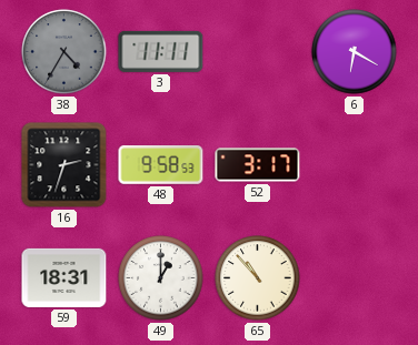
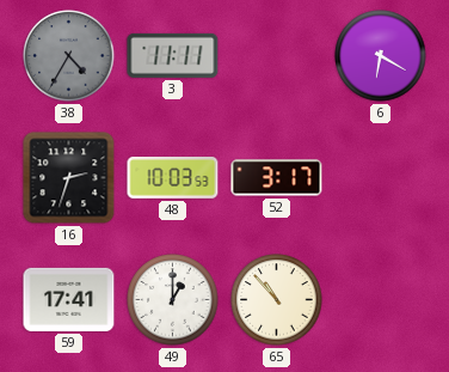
48: 9:58 -> 10:03 (173, 178)
59: 18:31 -> 17:41 (69, 299)
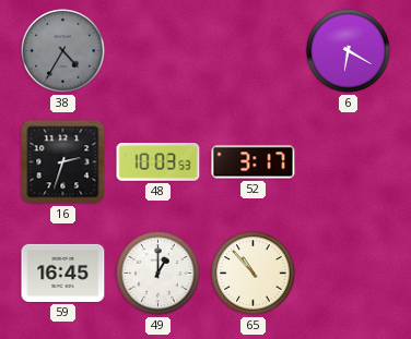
3: 11:11 -> none (173, 55)
59: 17:41 -> 16:45 (63, 273)
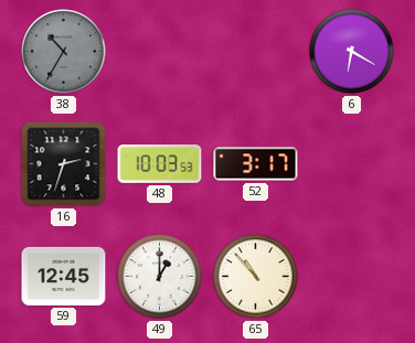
38: 4:35 -> 10:35 (64, 52)
59: 16:45 -> 12:45 (64, 276)
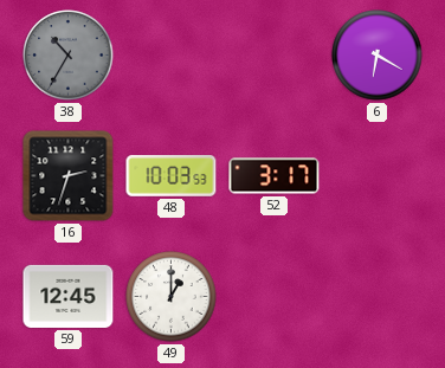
65: 10:53 -> none (256, 277)
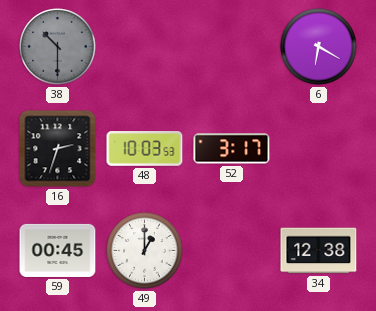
38: 10:35 -> 10:30 (58, 47)
59: 12:45 -> 00:45 (58, 250)
34: none -> 12:38 (319, 251)
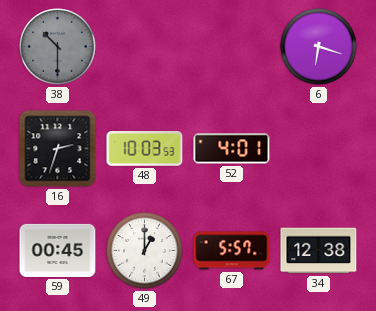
6: 6:20 -> 6:18 (319, 47)
52: 3:17 -> 4:01 (232, 149)
67: none -> 5:57 (232, 251)
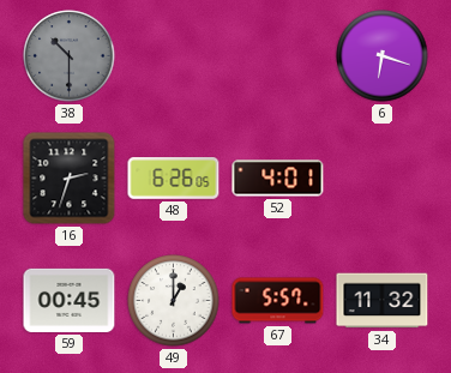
48: 10:03 -> 6:26 (174, 179)
34: 12:38 -> 11:32 (383, 301)
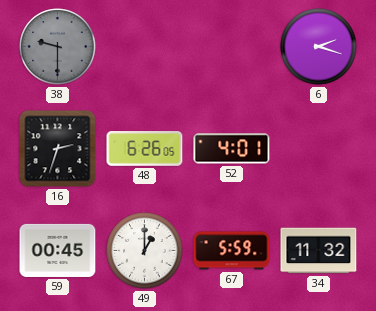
38: 10:30 -> 9:30 (58, 47)
6: 6:18 -> 2:18 (319, 47)
67: 5:57 -> 5:59 (232, 251)
